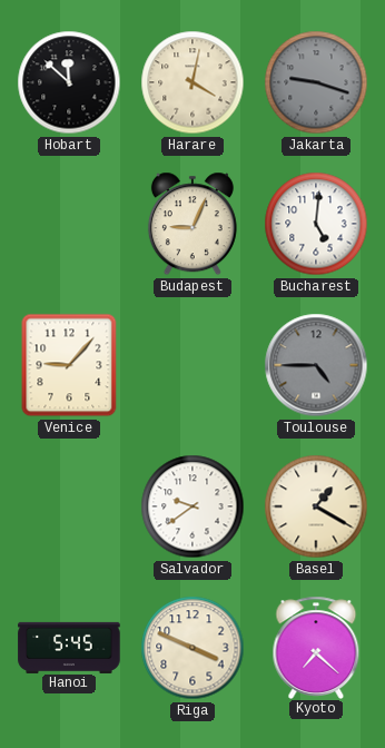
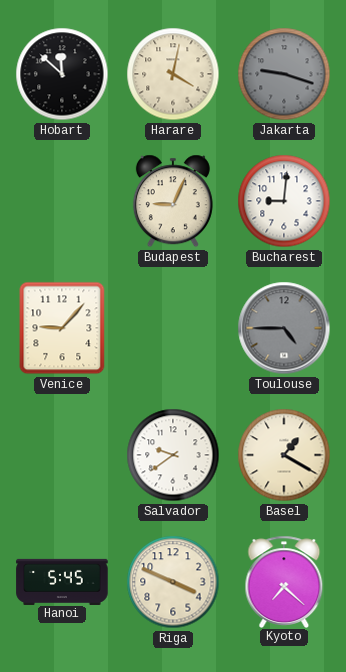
Bucharest: 5:01 -> 9:01 (284, 201)
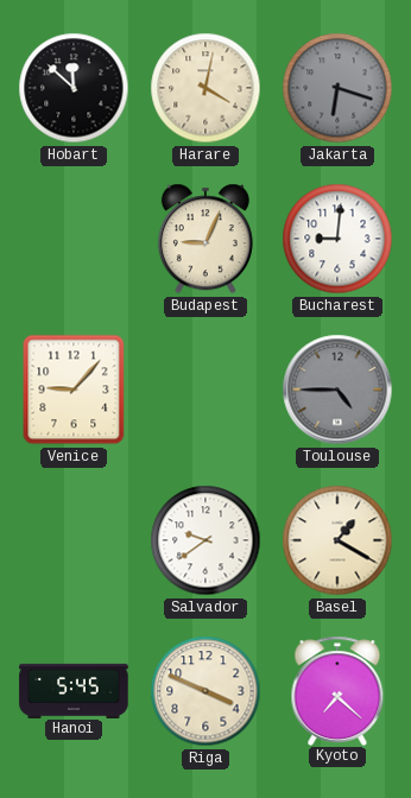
Jakarta: 9:18 -> 6:18 (337, 88)
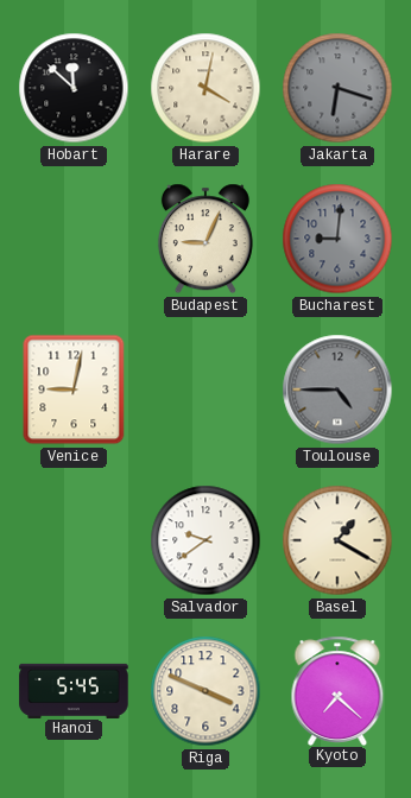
Bucharest dial: white -> grey (337, 239)
Venice: 9:07 -> 9:02 (74, 389)
